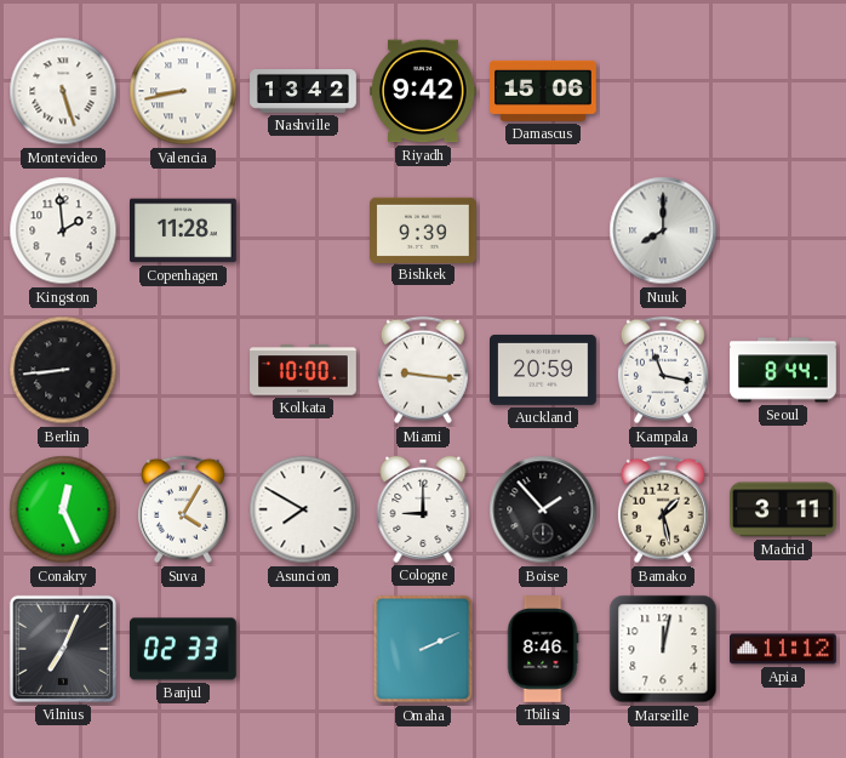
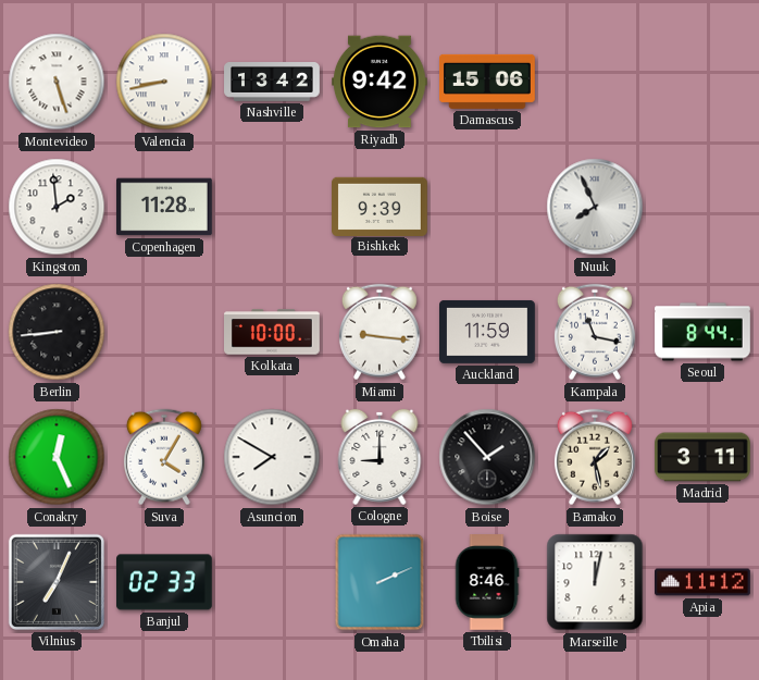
Nuuk: 8:00 -> 7:56 (595, 207)
Auckland: 20:59 -> 11:59 (488, 332)
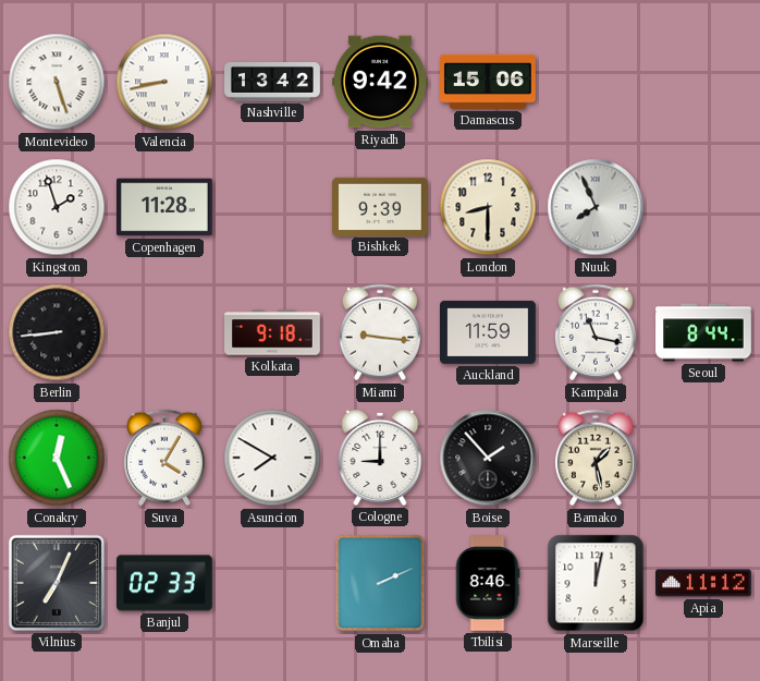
Kingston: 1:59 -> 1:57 (57, 207)
London: none -> 8:30 (488, 207)
Kolkata: 10:00 -> 9:18 (273, 332)
Madrid: 3:11 -> none (704, 457)
